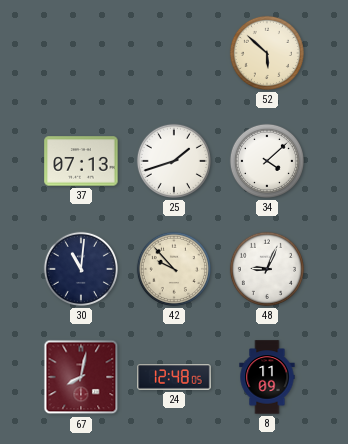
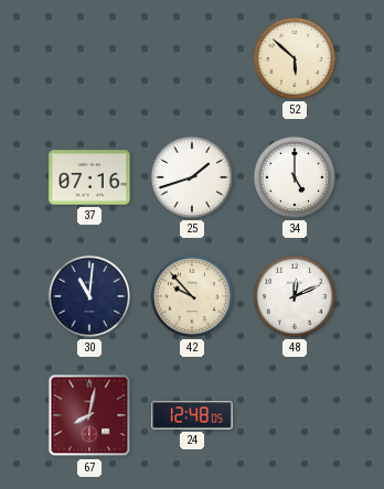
37: 07:13 -> 07:16 (89, 177)
34: 4:08 -> 5:00 (295, 177)
48: 9:04 -> 12:11 (295, 296)
8: 11:09 -> none (267, 377)
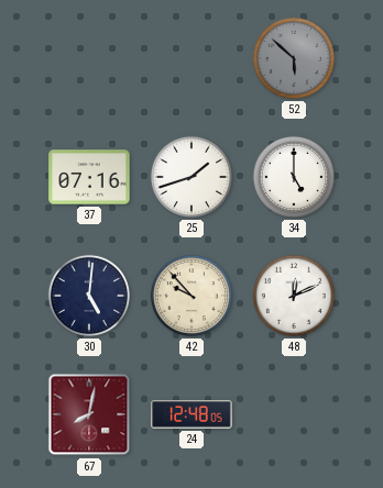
52 dial: cream -> grey (294, 58)
30: 11:01 -> 5:01 (89, 296)
